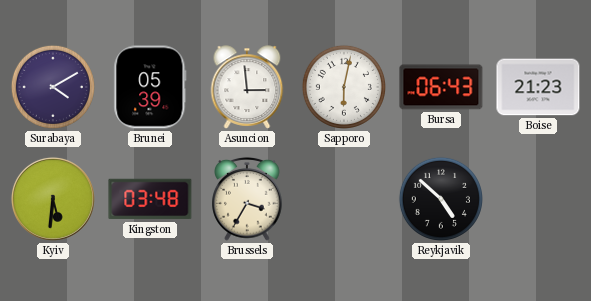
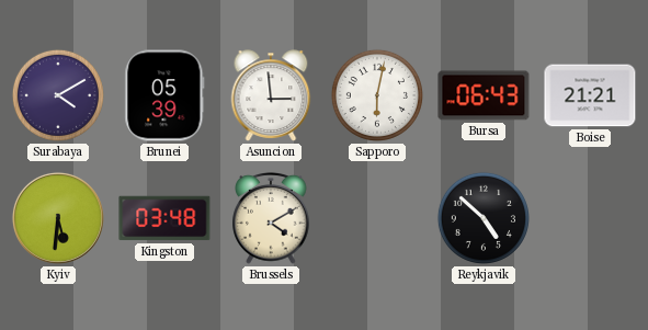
Boise: 21:23 -> 21:21 (590, 95)
Brussels: 3:35 -> 4:10 (271, 218)
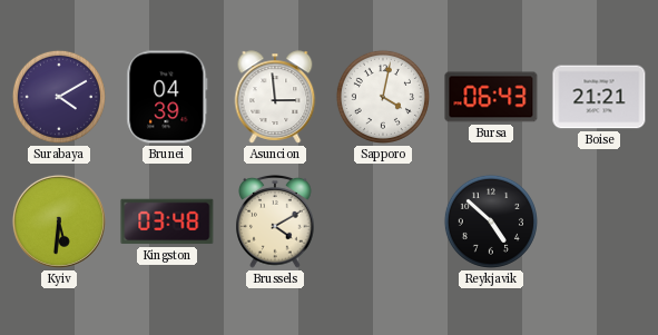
Brunei: 05:39 -> 04:39 (167, 97)
Sapporo: 6:02 -> 4:02 (383, 97)
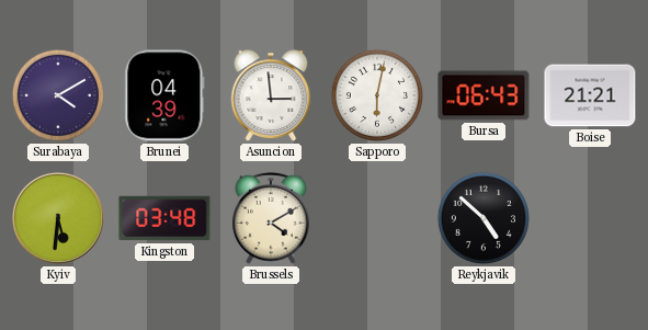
Sapporo: 4:02 -> 6:02 (377, 95)
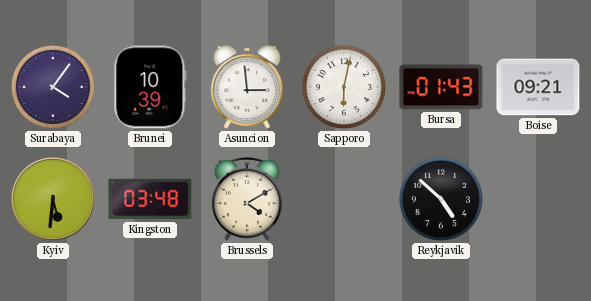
Surabaya: 4:10 -> 4:06 (53, 87)
Brunei: 04:39 -> 10:39 (150, 87)
Bursa: 06:43 -> 01:43 (441, 87)
Boise: 21:21 -> 09:21 (538, 87)
